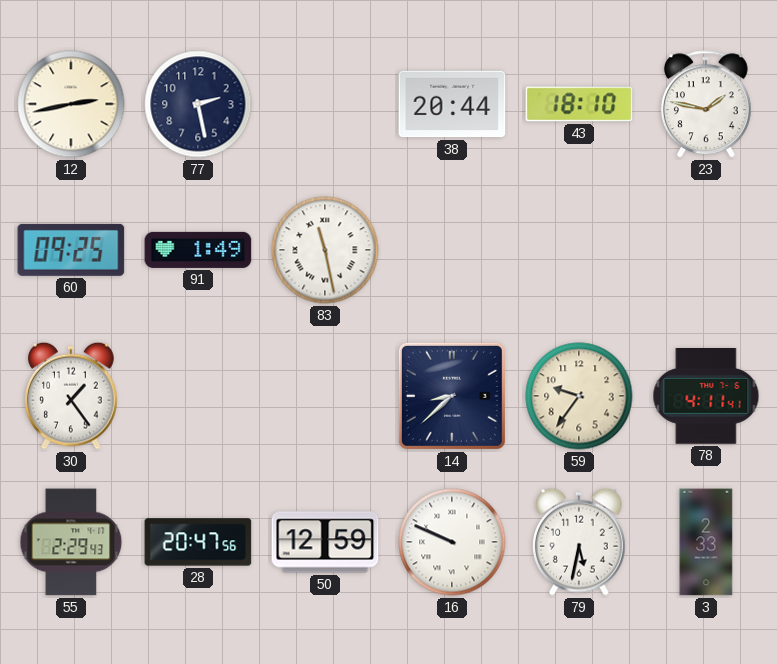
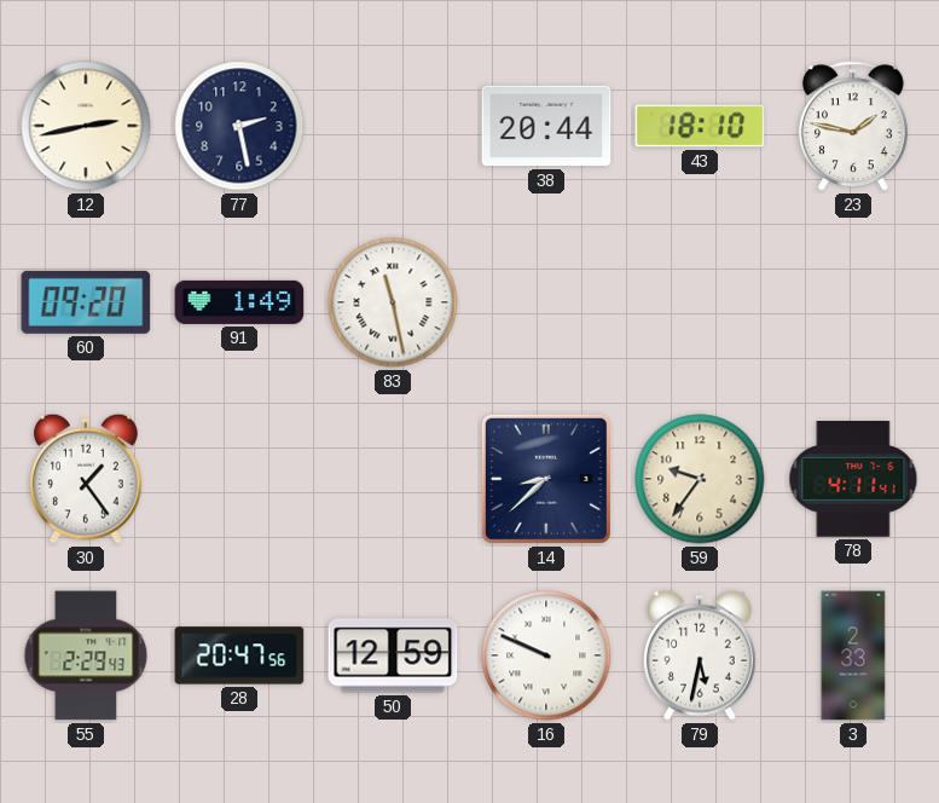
60: 09:25 -> 09:20 (86, 302)
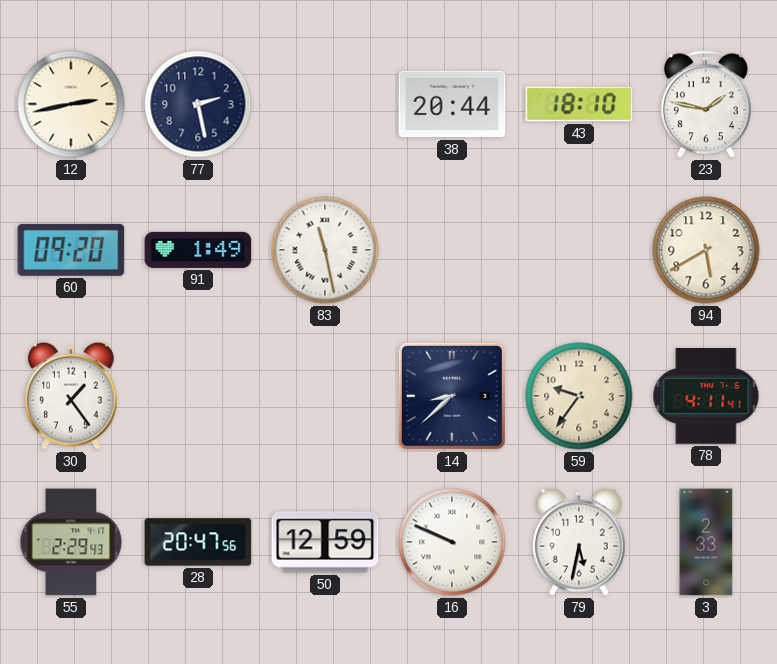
94: none -> 5:40 (706, 250)
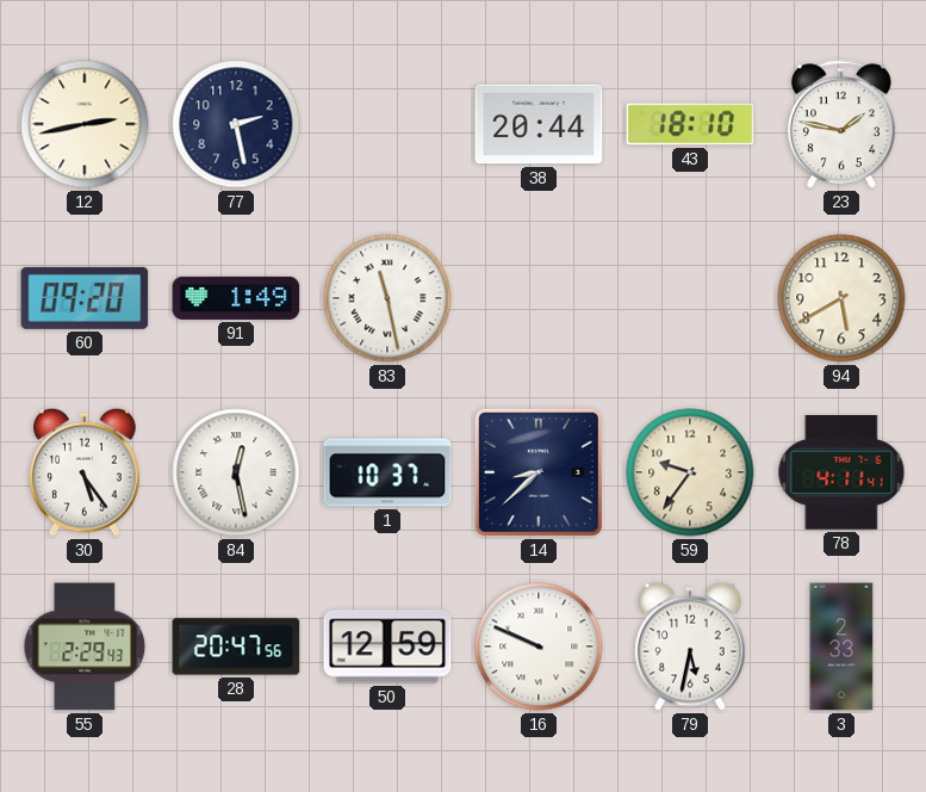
30: 1:24 -> 5:24 (86, 472)
84: none -> 12:28 (236, 472)
1: none -> 10:37 (387, 472)
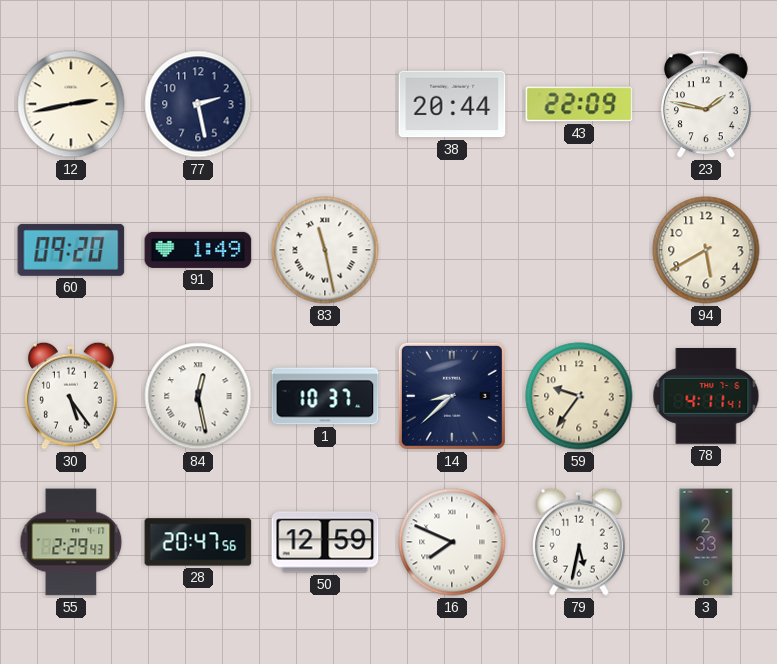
43: 18:10 -> 22:09 (579, 104)
16: 9:49 -> 7:49 (452, 542)
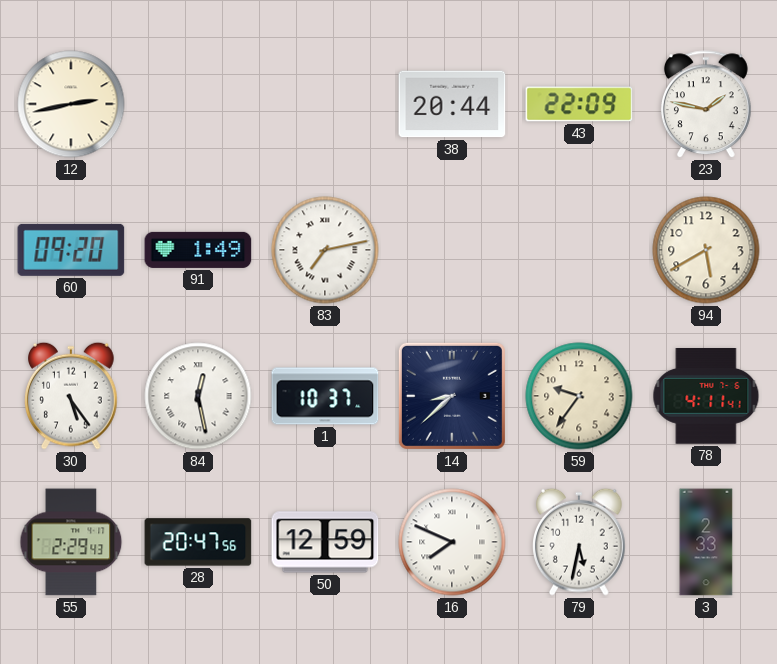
77: 2:28 -> none (198, 104)
83: 11:28 -> 7:13 (325, 250)
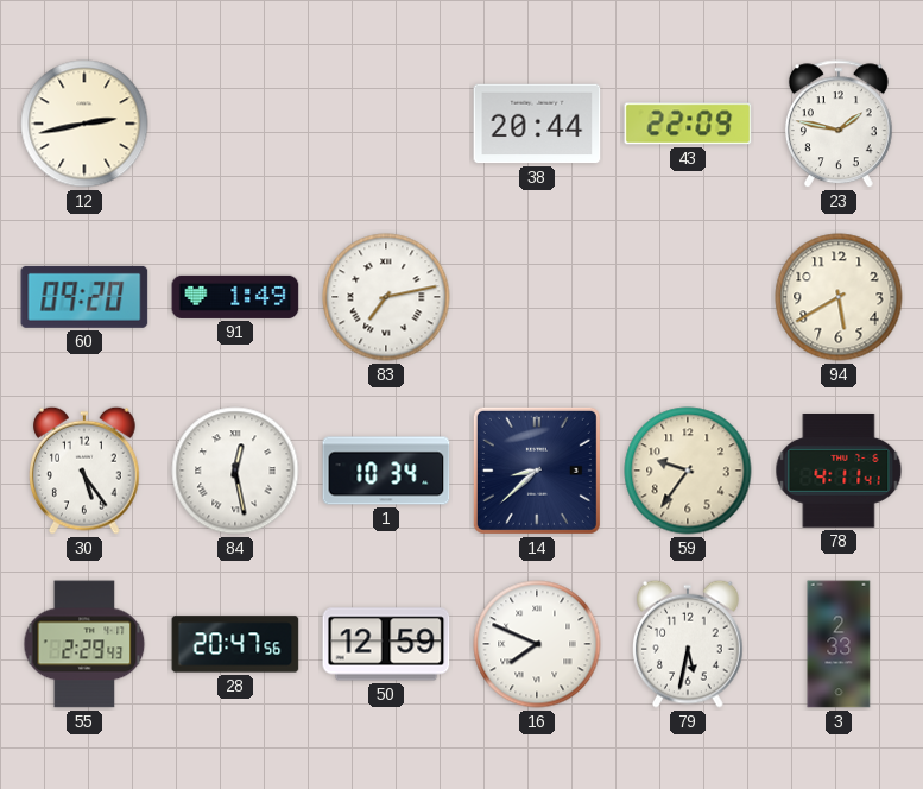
1: 10:37 -> 10:34 (386, 471)
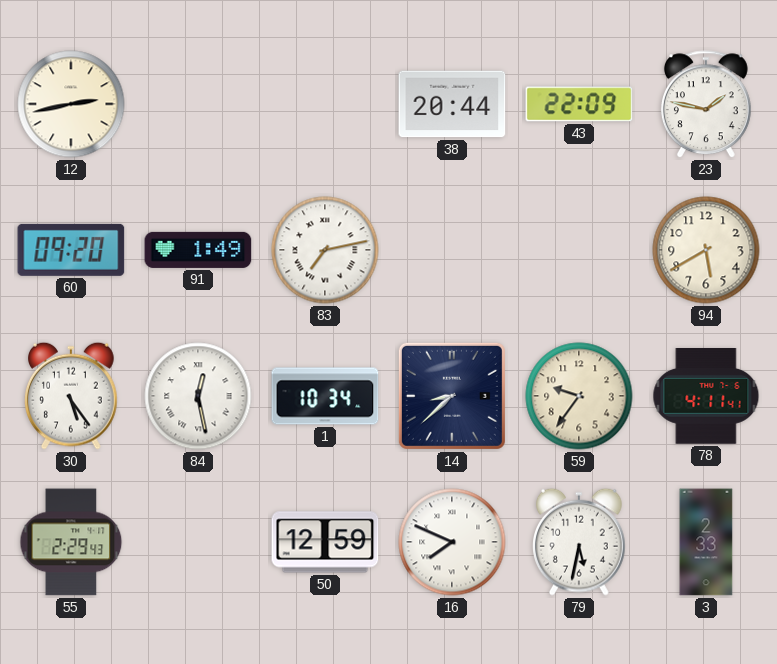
28: 20:47 -> none (235, 644)
